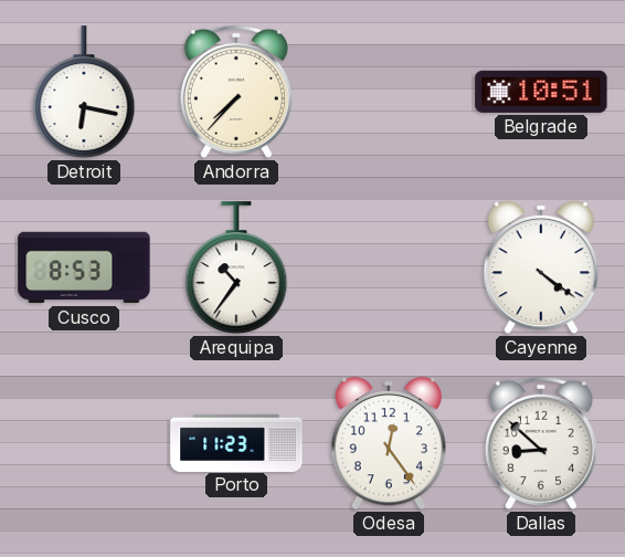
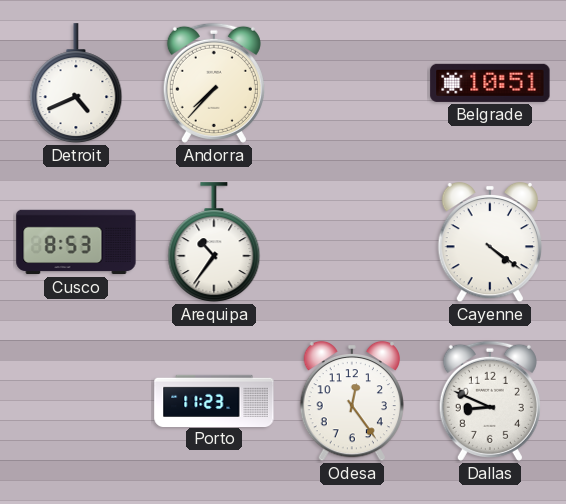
Detroit: 6:17 -> 4:41 (76, 84)
Dallas: 8:52 -> 8:49 (490, 401)
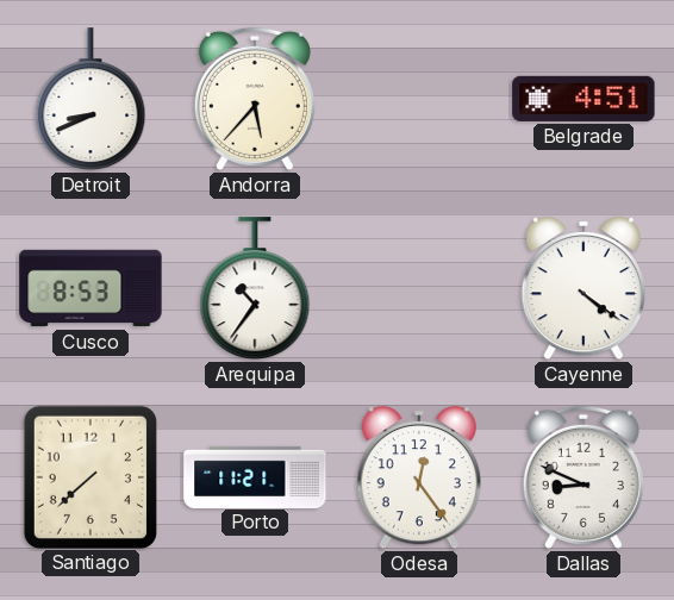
Detroit: 4:41 -> 8:41 (91, 100)
Andorra: 7:37 -> 5:37 (255, 99)
Belgrade: 10:51 -> 4:51 (583, 99)
Santiago: none -> 7:38 (91, 476)
Porto: 11:23 -> 11:21 (255, 476)
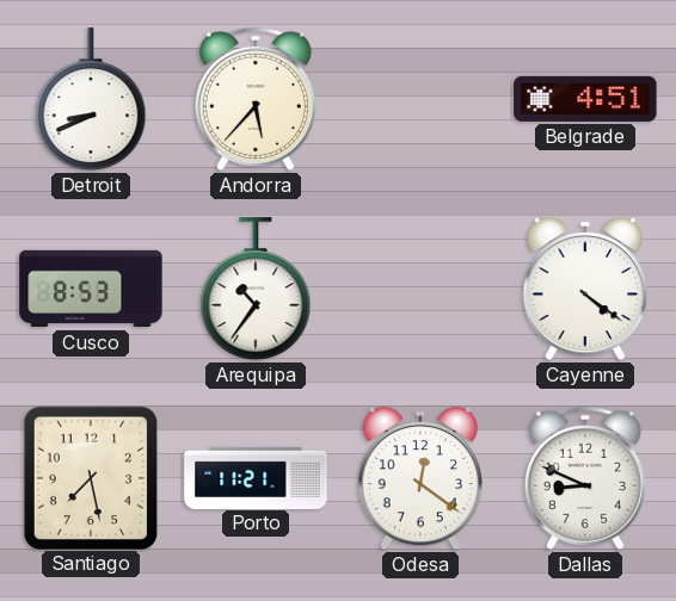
Santiago: 7:38 -> 7:28 (91, 477)
Odesa: 12:24 -> 12:21 (419, 478)
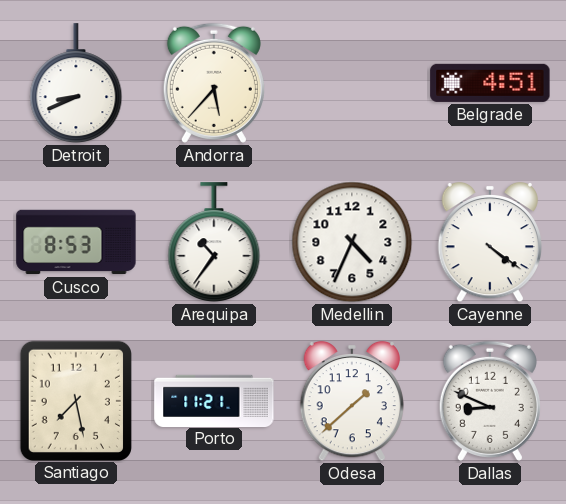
Medellin: none -> 4:34 (352, 242)
Odesa: 12:21 -> 1:38 (351, 401)
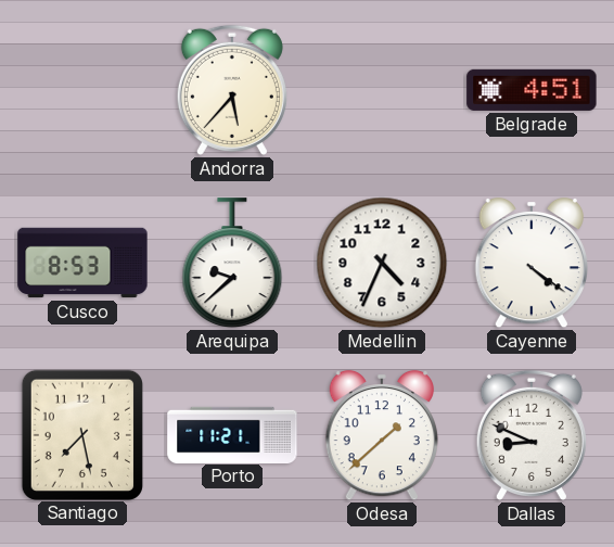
Detroit: 8:41 -> none (76, 84)
Arequipa: 10:36 -> 9:38 (232, 264)
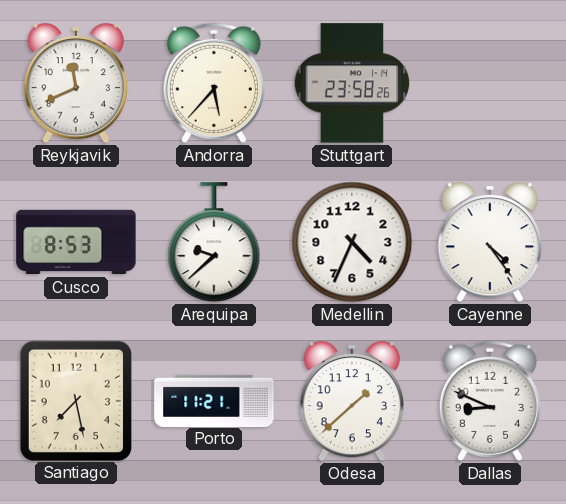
Reykjavik: none -> 11:41 (75, 83)
Stuttgart: none -> 23:58 (352, 83)
Belgrade: 4:51 -> none (532, 90)
Cayenne: 4:21 -> 4:24 (489, 242)
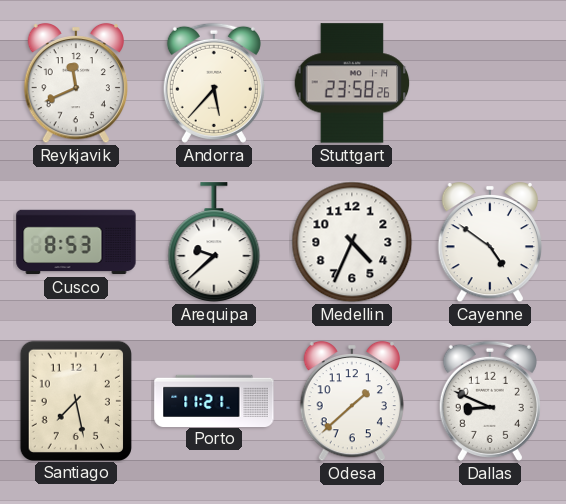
Cayenne: 4:24 -> 4:51 (489, 242)
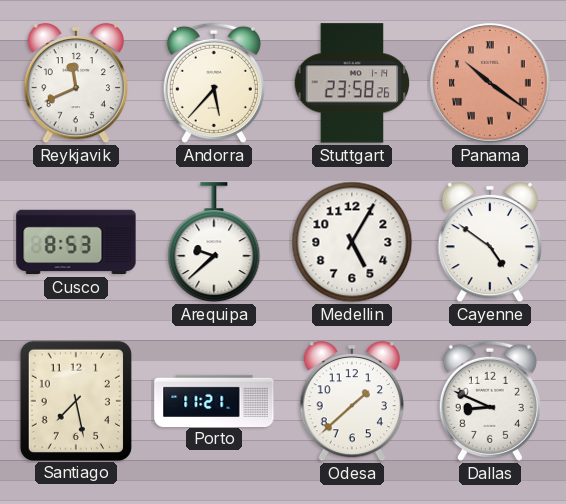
Panama: none -> 10:21 (490, 83)
Medellin: 4:34 -> 5:05 (352, 242)
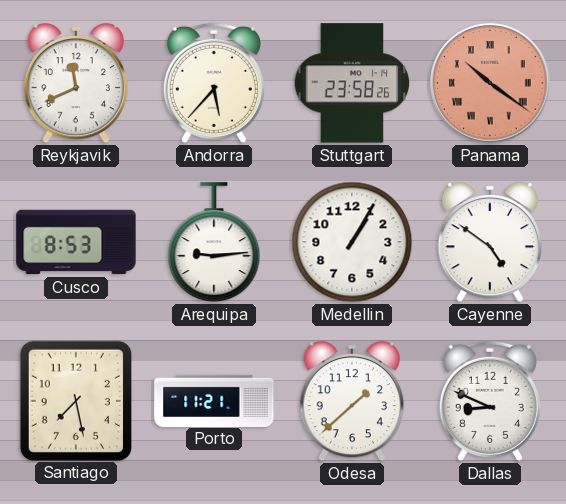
Arequipa: 9:38 -> 9:14 (214, 243)
Medellin: 5:05 -> 1:05 (352, 242)
